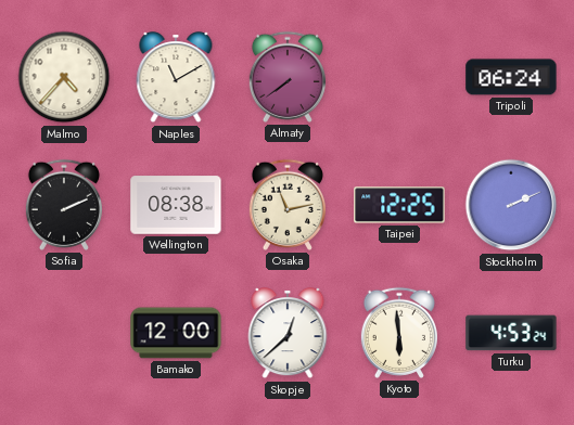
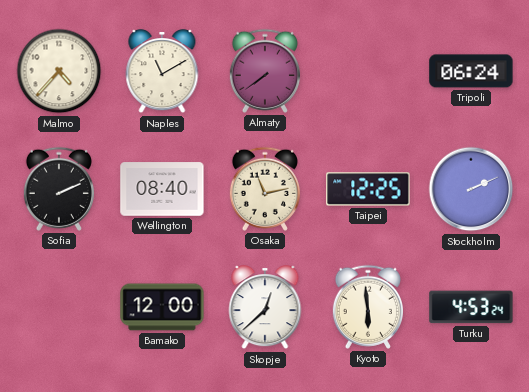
Wellington: 08:38 -> 08:40 (162, 189)
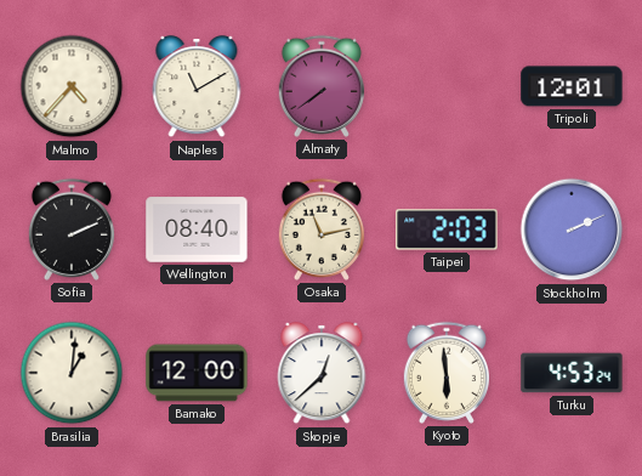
Tripoli: 06:24 -> 12:01 (572, 86)
Taipei: 12:25 -> 2:03 (447, 229)
Brasilia: none -> 1:01 (72, 373)
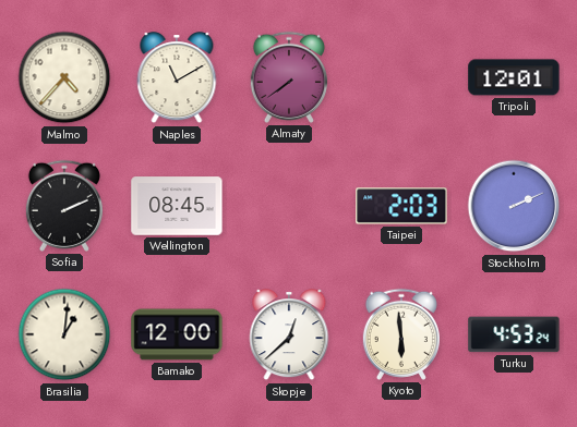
Wellington: 08:40 -> 08:45 (177, 206)
Osaka: 11:13 -> none (322, 229)
